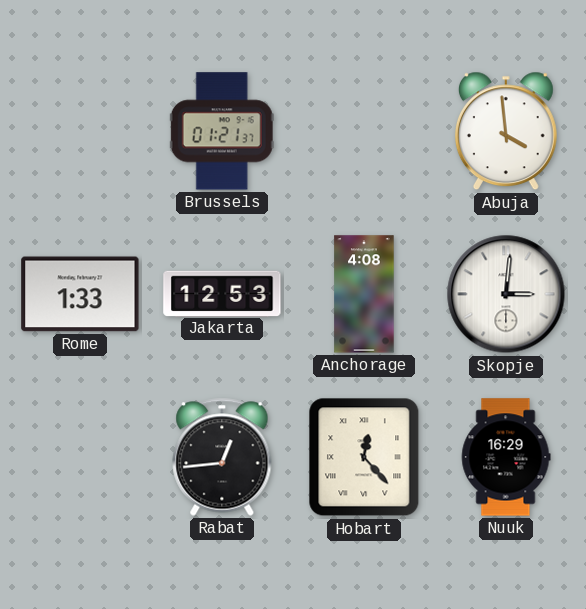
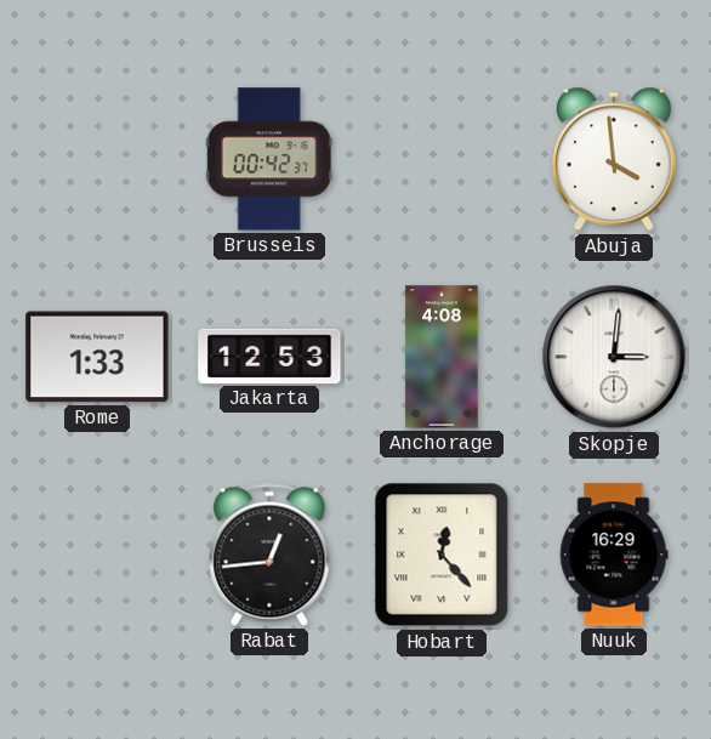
Brussels: 01:21 -> 00:42 (269, 159)
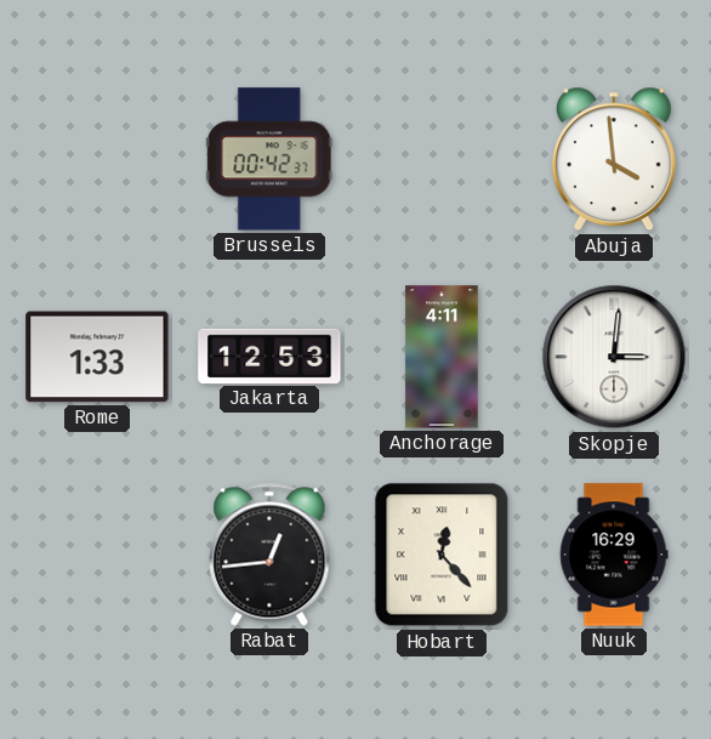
Anchorage: 4:08 -> 4:11 (442, 357)
